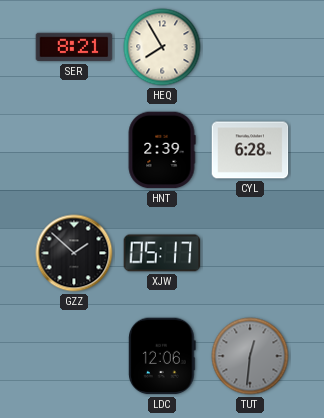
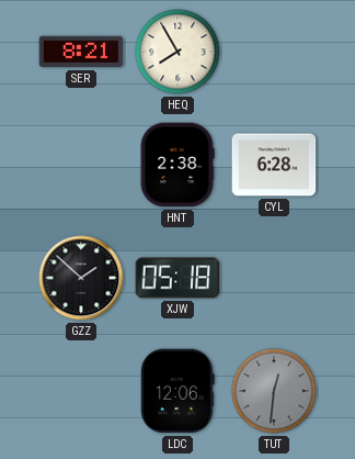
HNT: 2:39 -> 2:38 (177, 165)
XJW: 05:17 -> 05:18 (177, 278)
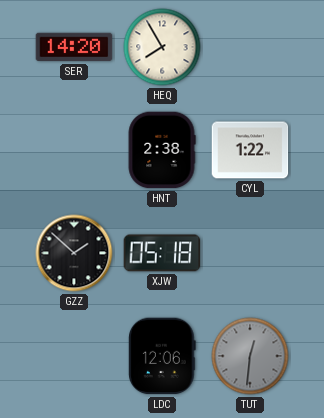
SER: 8:21 -> 14:20 (74, 47)
CYL: 6:28 -> 1:22 (250, 150)
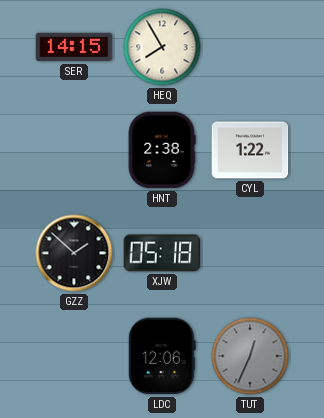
SER: 14:20 -> 14:15 (74, 47)
TUT: 12:31 -> 12:34 (250, 356)
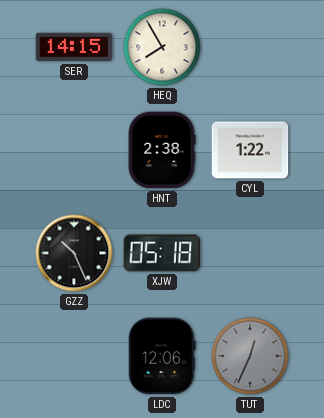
GZZ: 1:52 -> 10:26 (74, 253)
